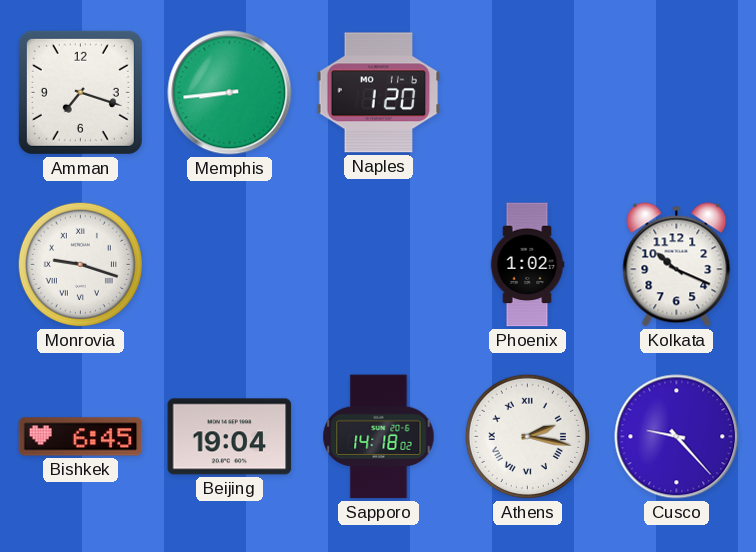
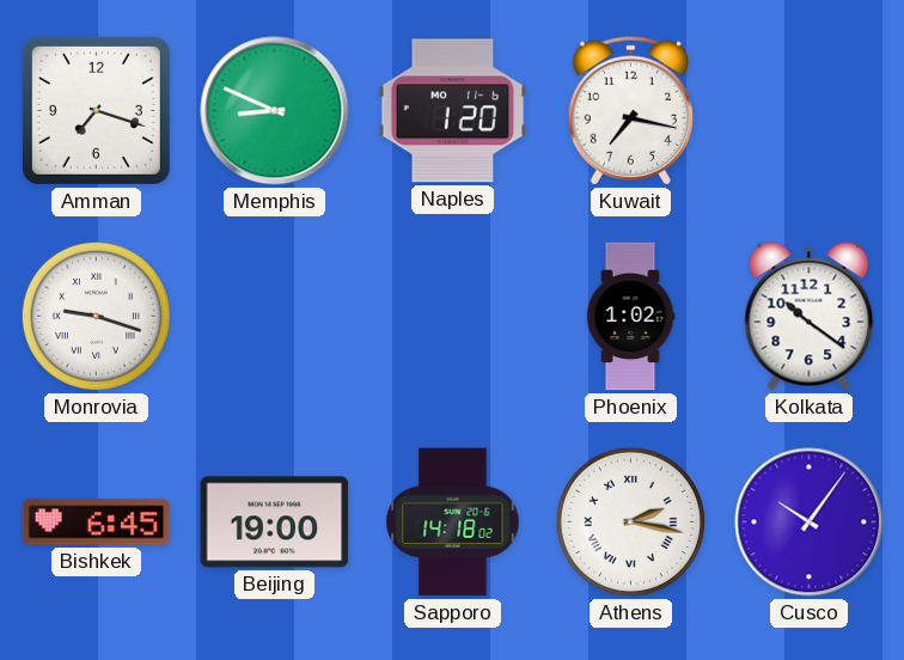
Memphis: 8:44 -> 8:49 (275, 111)
Kuwait: none -> 7:17 (630, 110)
Kolkata: 10:19 -> 10:21 (810, 317)
Beijing: 19:04 -> 19:00 (275, 522)
Cusco: 9:23 -> 10:06 (810, 522)
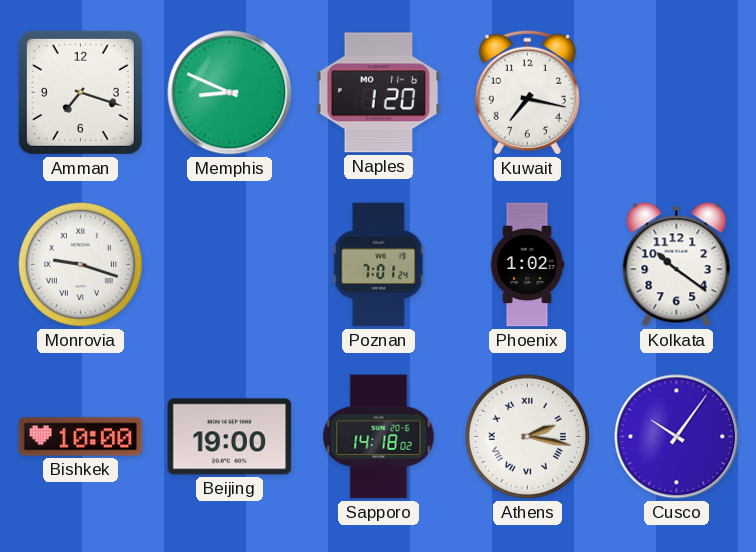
Poznan: none -> 7:01 (379, 265)
Bishkek: 6:45 -> 10:00 (81, 437)
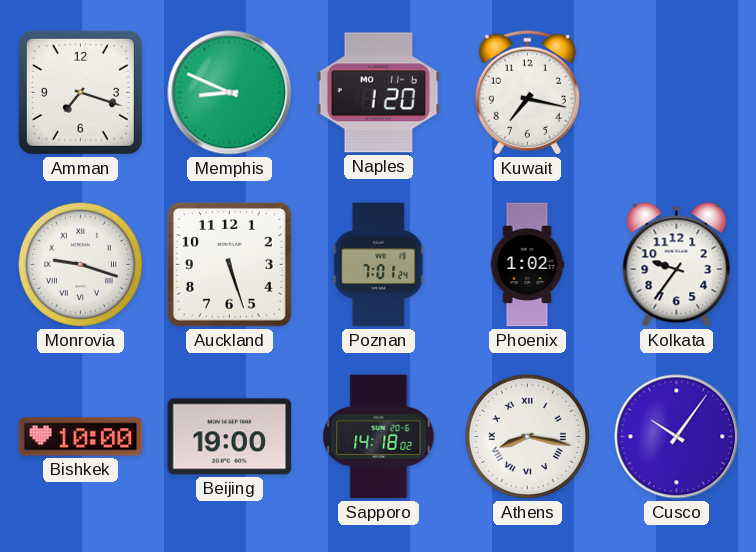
Auckland: none -> 5:27 (229, 264)
Kolkata: 10:21 -> 9:36 (677, 265)
Athens: 2:17 -> 8:17 (527, 436)
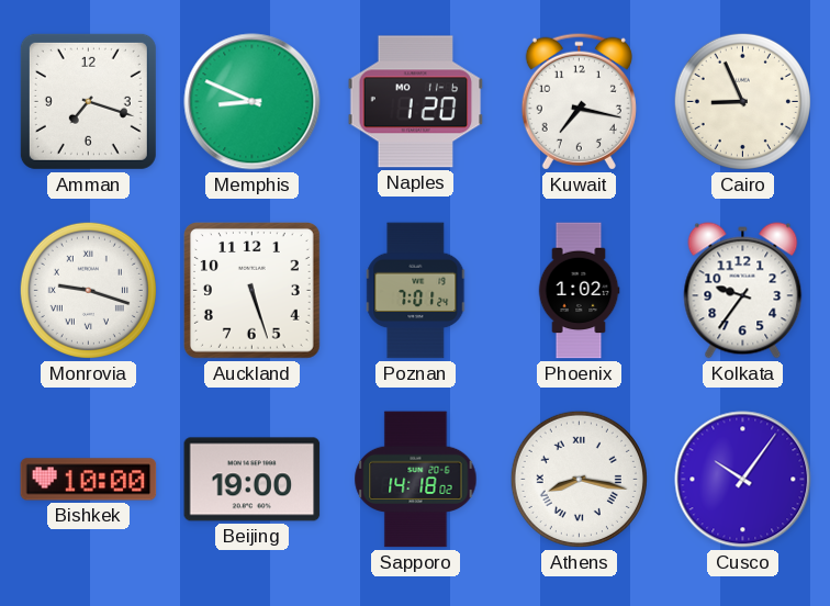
Cairo: none -> 8:56 (742, 101)
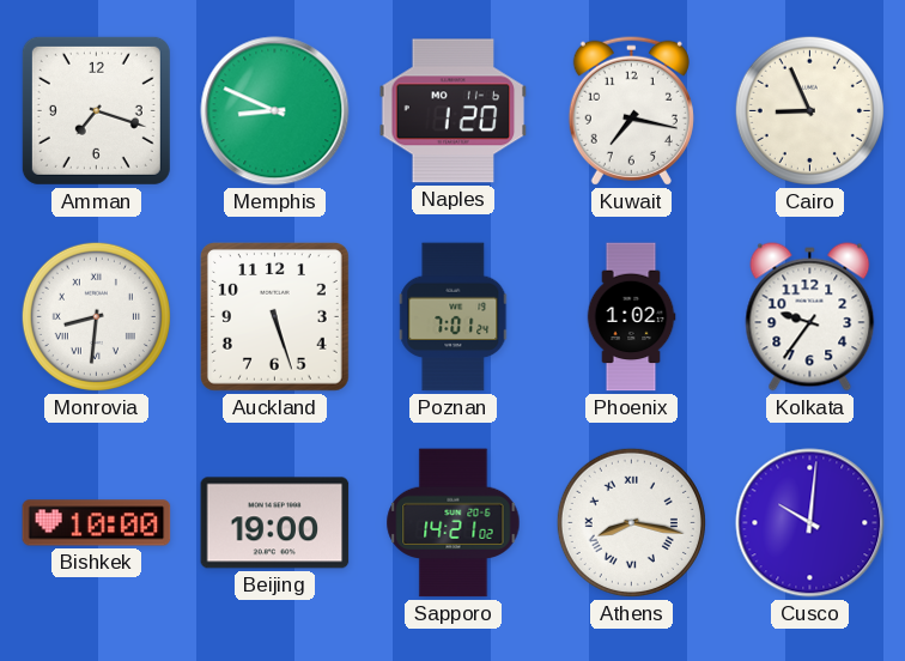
Monrovia: 9:18 -> 8:31 (96, 316)
Sapporo: 14:18 -> 14:21 (454, 523)
Cusco: 10:06 -> 10:01 (810, 523)
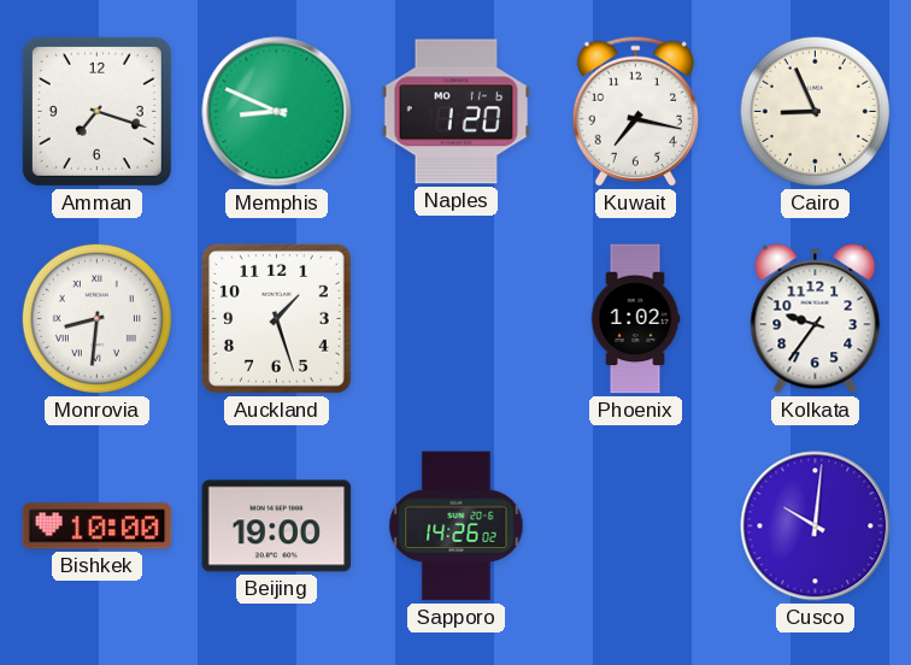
Auckland: 5:27 -> 1:27 (276, 318)
Poznan: 7:01 -> none (454, 317)
Sapporo: 14:21 -> 14:26 (457, 526)
Athens: 8:17 -> none (631, 522)
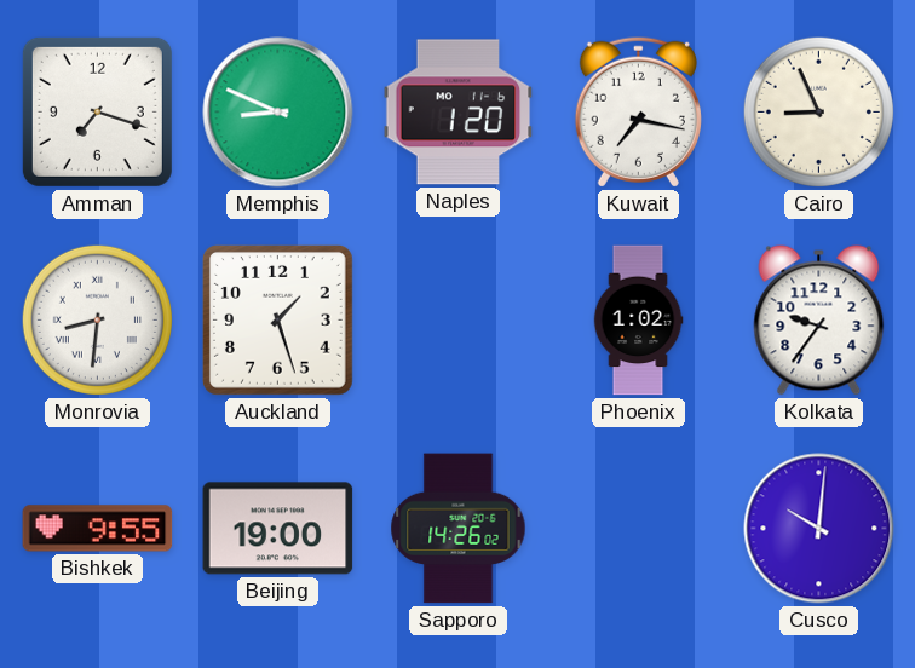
Bishkek: 10:00 -> 9:55 (98, 529)
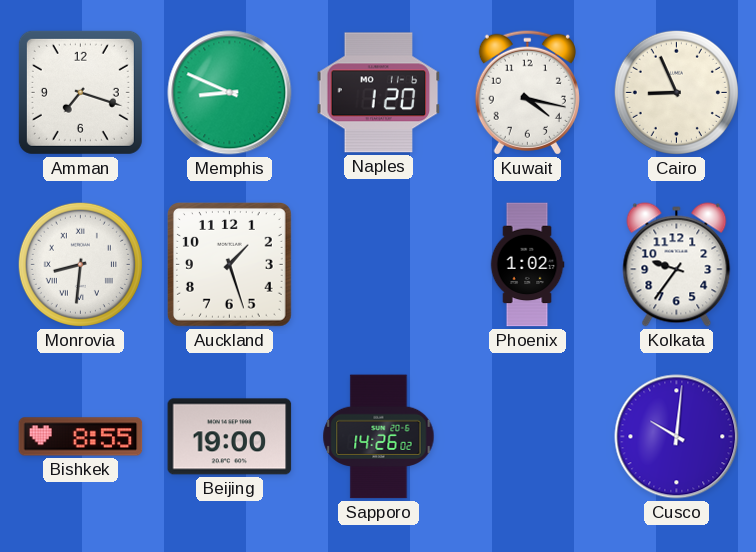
Kuwait: 7:17 -> 4:17 (527, 92)
Bishkek: 9:55 -> 8:55 (81, 437)
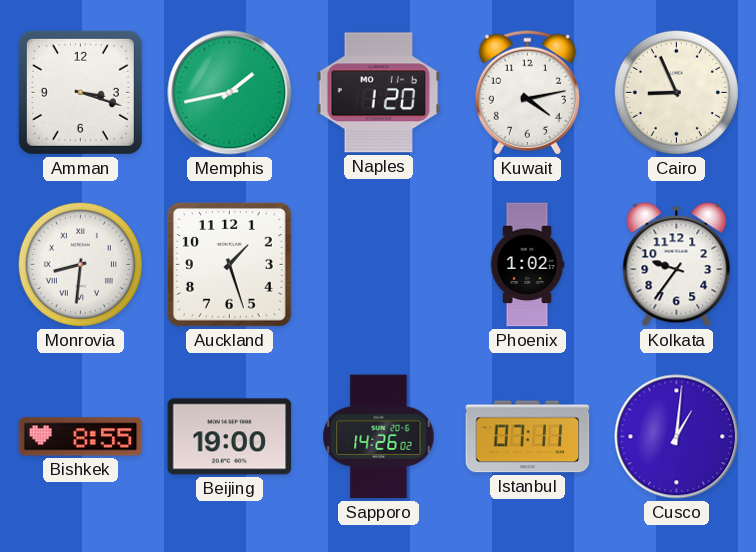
Amman: 7:18 -> 3:18 (80, 92)
Memphis: 8:49 -> 1:43 (230, 93)
Kuwait: 4:17 -> 4:13 (527, 92)
Istanbul: none -> 07:11 (528, 437)
Cusco: 10:01 -> 1:01 (677, 437)
